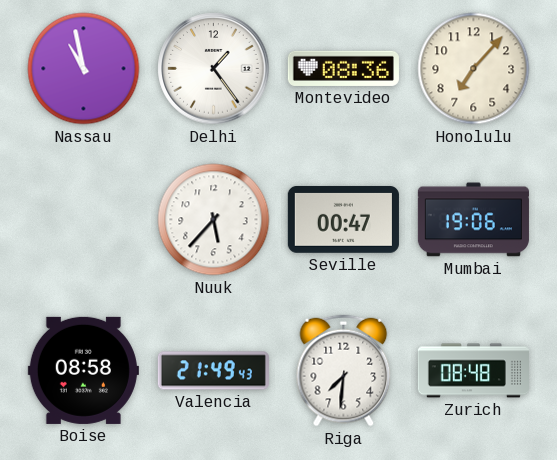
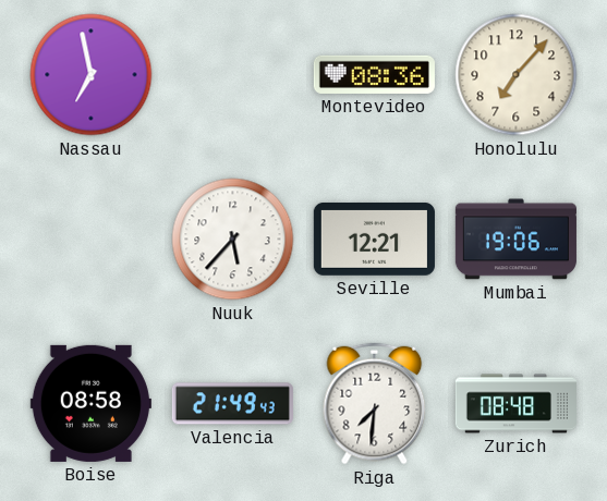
Nassau: 10:58 -> 6:58 (92, 75)
Delhi: 1:24 -> none (214, 69)
Seville: 00:47 -> 12:21 (374, 239)
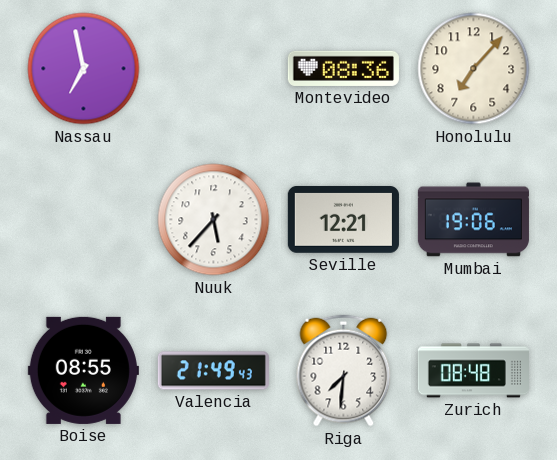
Boise: 08:58 -> 08:55 (83, 370)
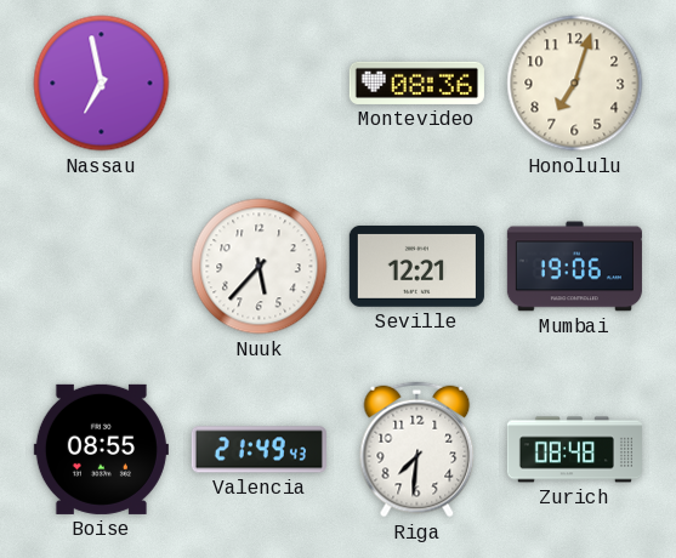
Honolulu: 7:07 -> 7:03 (575, 84)
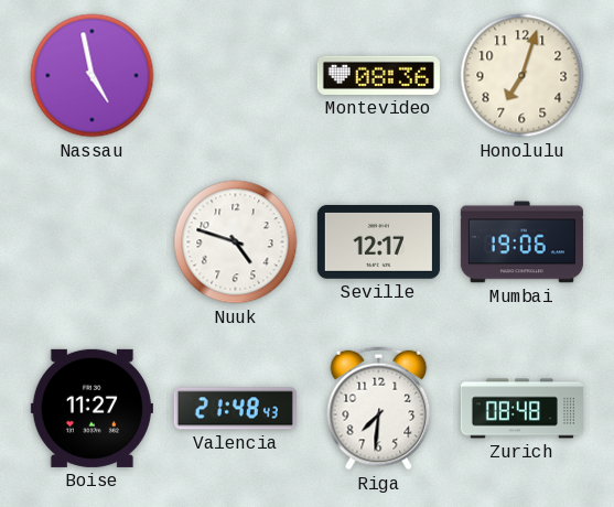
Nassau: 6:58 -> 4:58 (93, 76)
Nuuk: 5:37 -> 4:48 (236, 242)
Seville: 12:21 -> 12:17 (378, 241)
Boise: 08:55 -> 11:27 (91, 408)
Valencia: 21:49 -> 21:48 (235, 409)
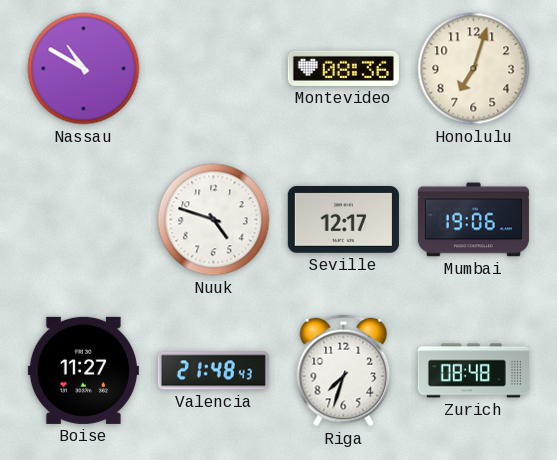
Nassau: 4:58 -> 10:50 (84, 69)
Riga: 7:31 -> 7:33 (344, 371)
